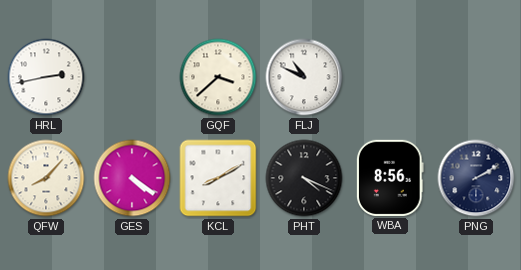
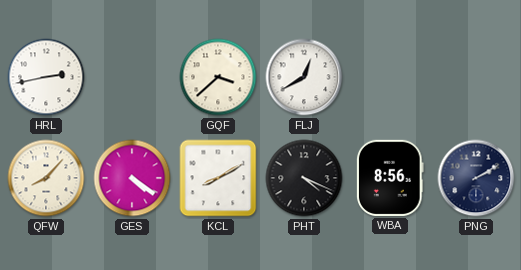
FLJ: 10:49 -> 12:40 (304, 77)
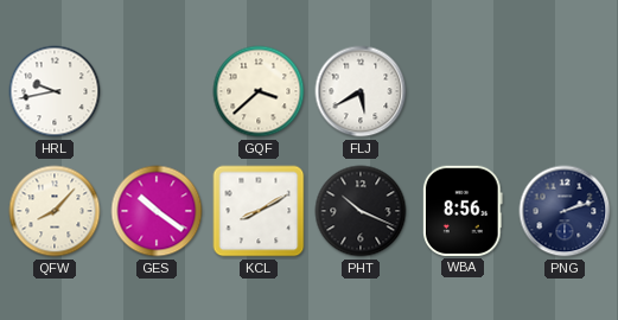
HRL: 2:43 -> 9:43 (55, 91)
FLJ: 12:40 -> 5:40 (361, 91)
GES: 4:21 -> 10:21 (157, 211)
PHT: 4:19 -> 10:19 (361, 211)
PNG: 2:10 -> 2:12 (565, 211)
